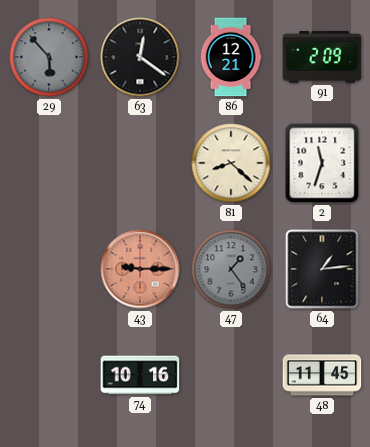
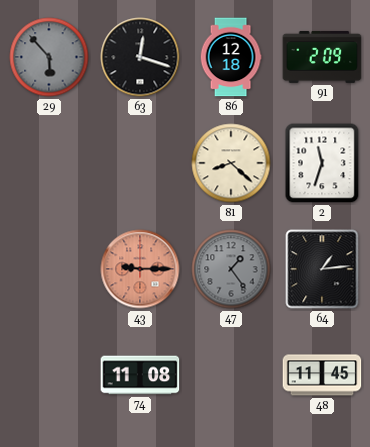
63: 12:21 -> 12:18 (140, 57)
86: 12:21 -> 12:18 (231, 57)
74: 10:16 -> 11:08 (140, 375)
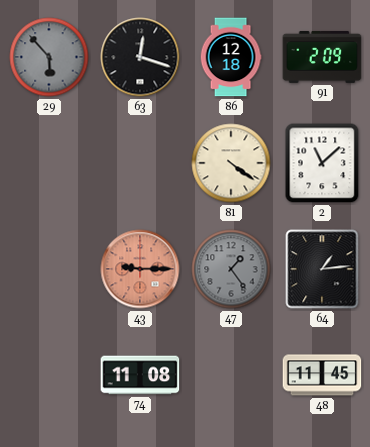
81: 8:22 -> 4:21 (231, 163)
2: 11:33 -> 11:08 (322, 163)
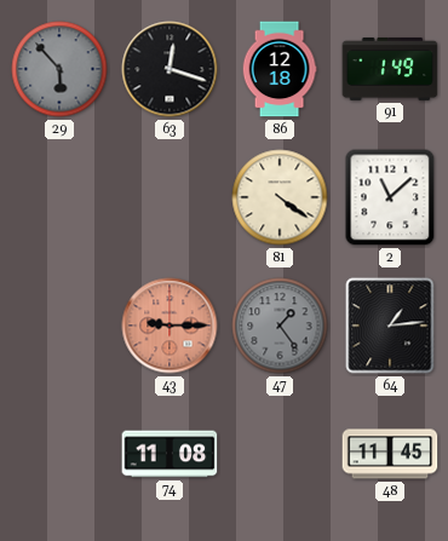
91: 2:09 -> 1:49 (390, 69)
